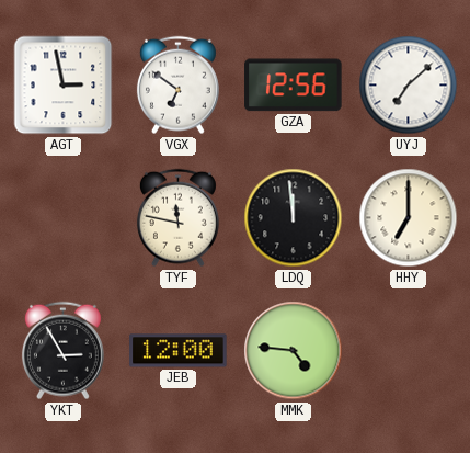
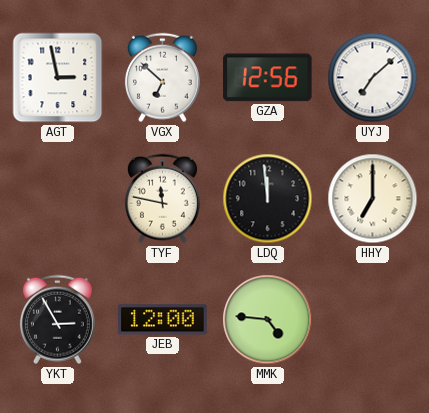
VGX: 6:51 -> 6:52 (162, 78)
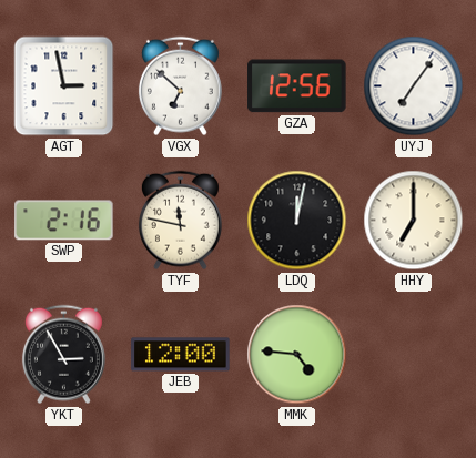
UYJ: 7:08 -> 7:06 (414, 86)
SWP: none -> 2:16 (64, 221)
LDQ: 11:59 -> 12:02 (297, 221)
